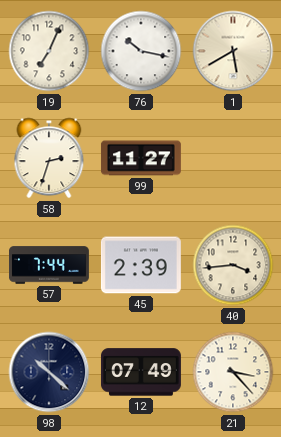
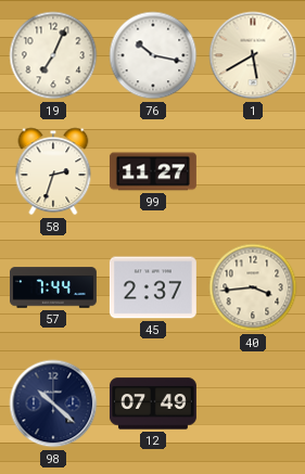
45: 2:39 -> 2:37 (153, 287)
21: 3:23 -> none (233, 372)
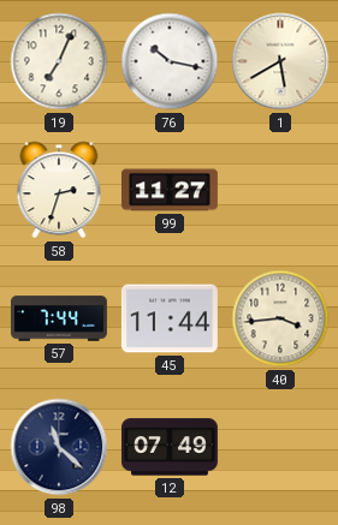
45: 2:37 -> 11:44 (170, 318)
98: 10:22 -> 11:22 (59, 447)
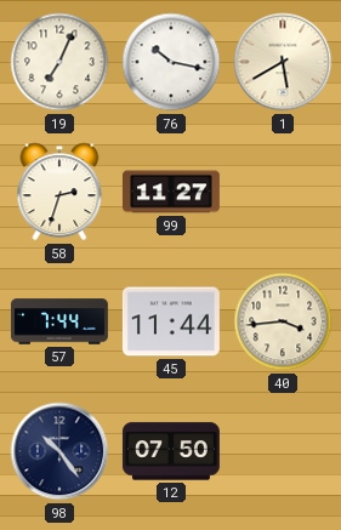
98: 11:22 -> 10:24 (59, 451)
12: 07:49 -> 07:50 (171, 451)
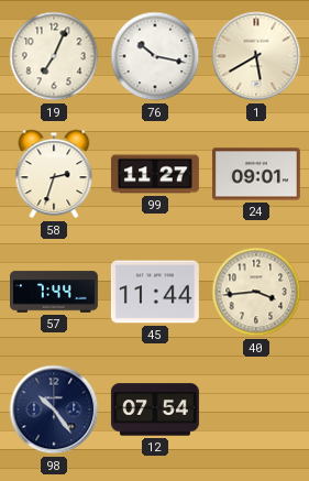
24: none -> 09:01 (256, 174)
12: 07:50 -> 07:54 (155, 409)
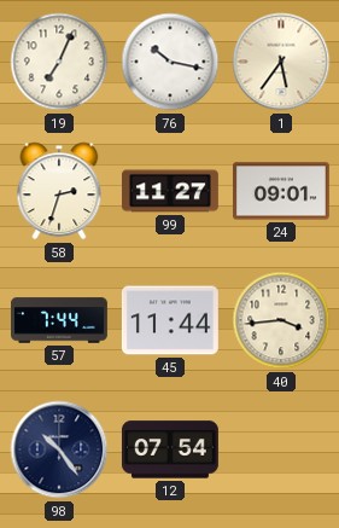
1: 5:40 -> 5:36 (281, 62)
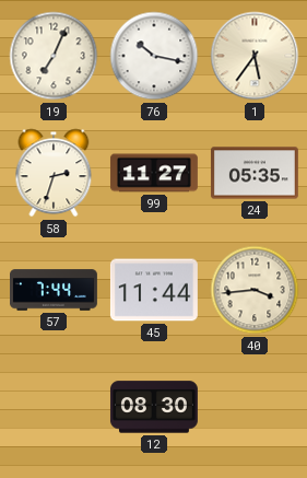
24: 09:01 -> 05:35 (255, 173)
98: 10:24 -> none (59, 449)
12: 07:54 -> 08:30 (154, 407)
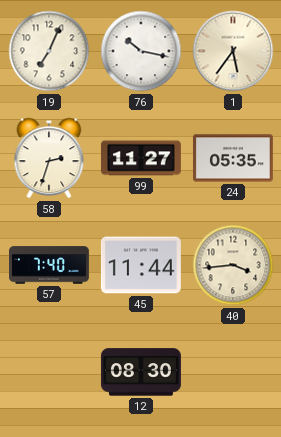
57: 7:44 -> 7:40 (50, 265)
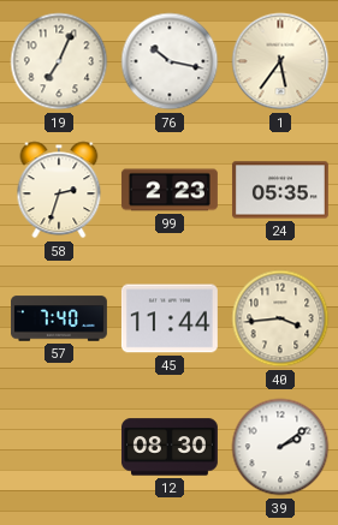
99: 11:27 -> 2:23 (170, 190)
39: none -> 2:09 (280, 447)
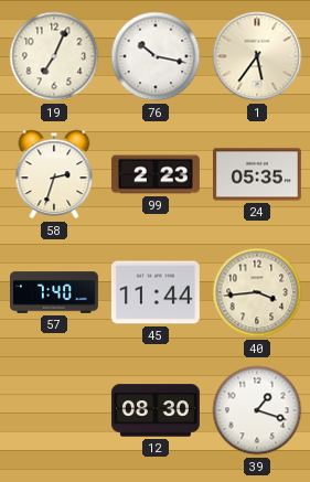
39: 2:09 -> 1:18 (257, 410)
